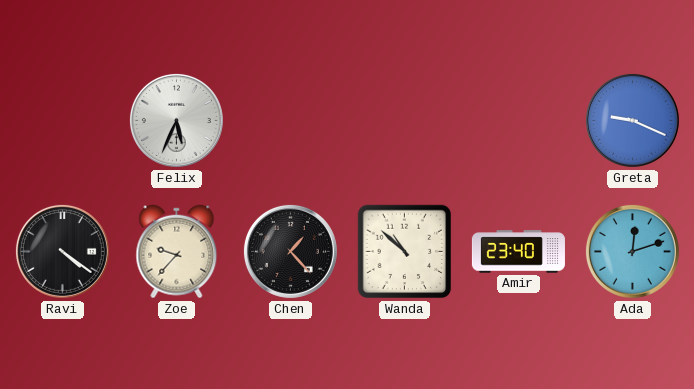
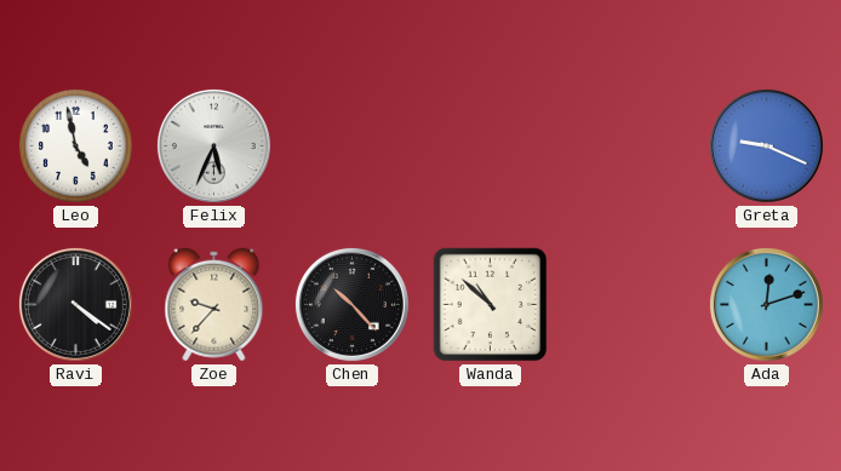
Leo: none -> 4:58 (76, 147)
Chen: 1:23 -> 10:23 (351, 304)
Amir: 23:40 -> none (518, 252)
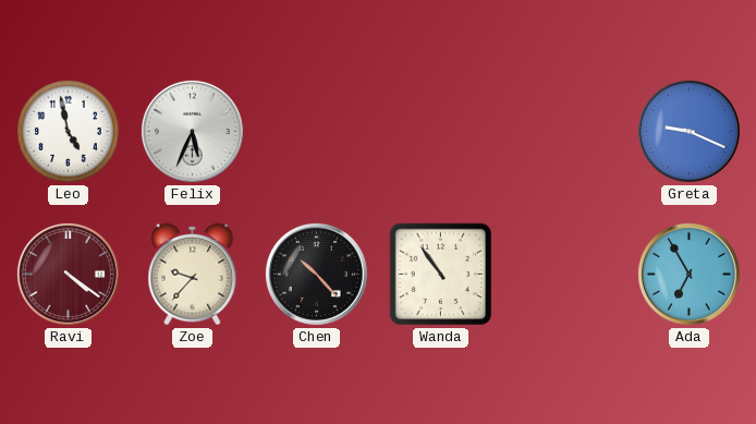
Ravi dial: black -> burgundy (68, 274)
Wanda: 10:52 -> 10:54 (441, 275)
Ada: 12:12 -> 6:55 (688, 274)
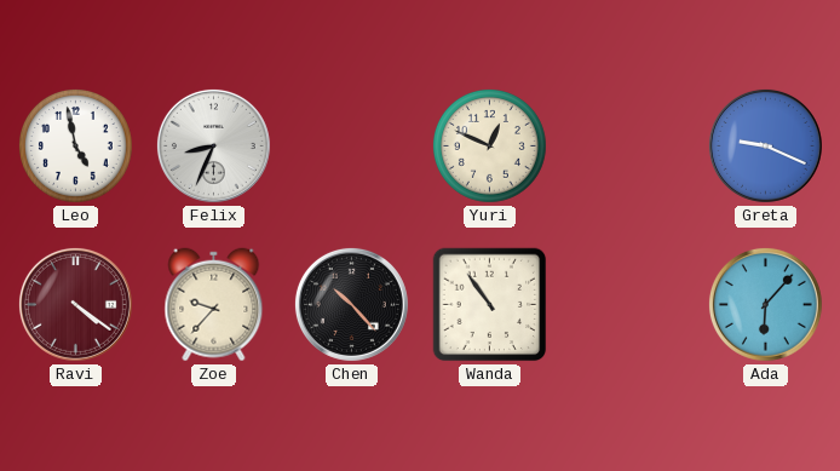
Felix: 5:34 -> 8:34 (213, 145)
Yuri: none -> 12:49 (490, 147)
Ada: 6:55 -> 6:07 (765, 304)
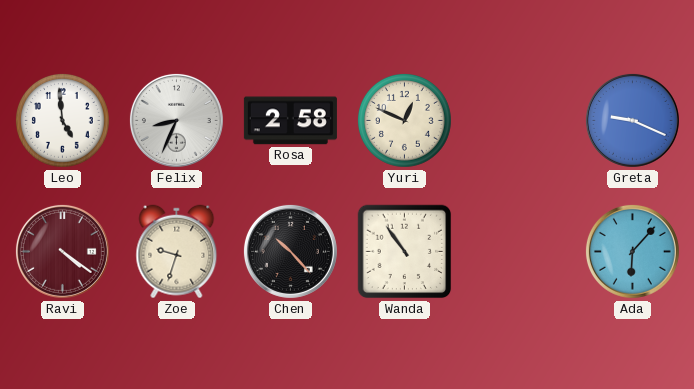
Leo: 4:58 -> 4:59 (63, 121)
Rosa: none -> 2:58 (290, 121)
Zoe: 9:37 -> 9:33 (177, 252)
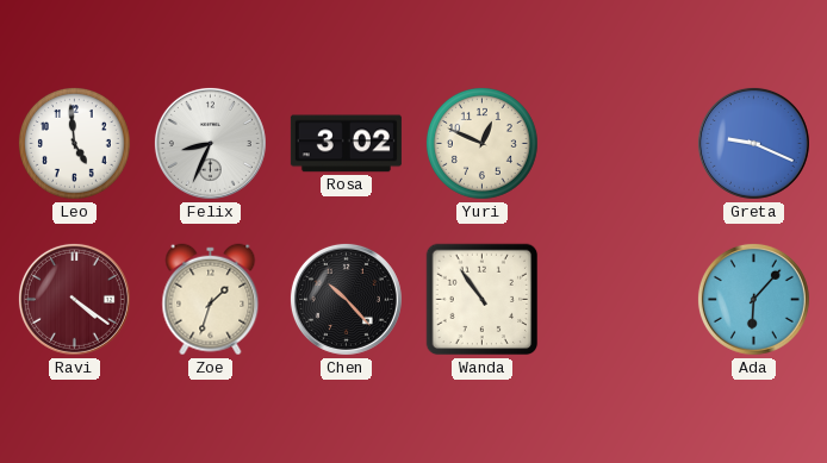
Rosa: 2:58 -> 3:02 (346, 144)
Zoe: 9:33 -> 1:33 (211, 300)
